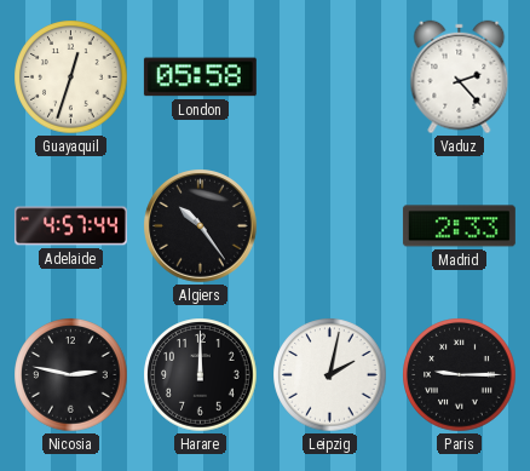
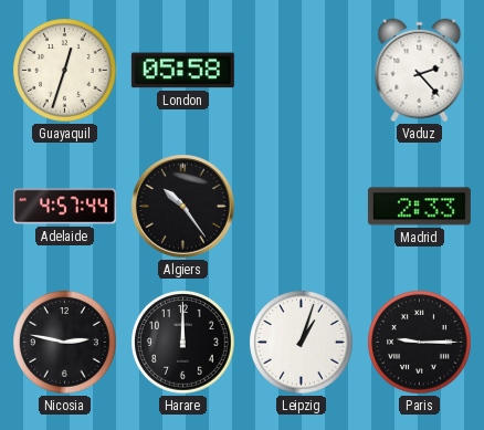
Leipzig: 2:02 -> 1:03 (302, 343)
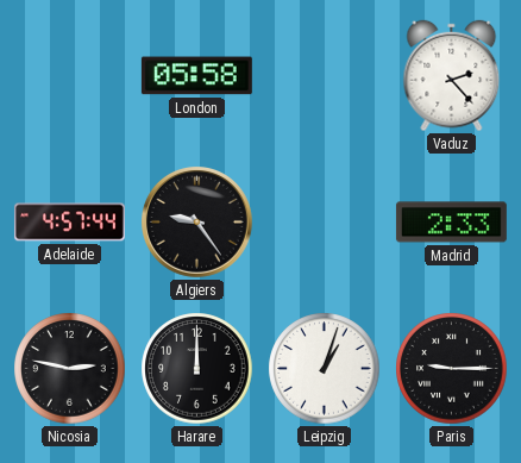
Guayaquil: 12:33 -> none (65, 71)
Algiers: 10:24 -> 9:24 (197, 223)
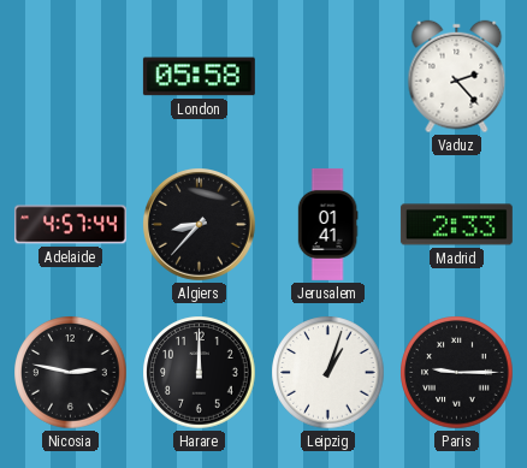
Algiers: 9:24 -> 8:37 (200, 225)
Jerusalem: none -> 01:41 (327, 224)
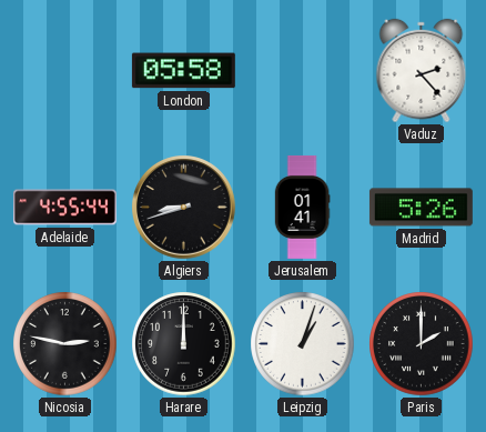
Adelaide: 4:57 -> 4:55 (64, 208)
Algiers: 8:37 -> 8:42 (184, 208)
Madrid: 2:33 -> 5:26 (421, 208)
Paris: 9:15 -> 2:00 (422, 344)
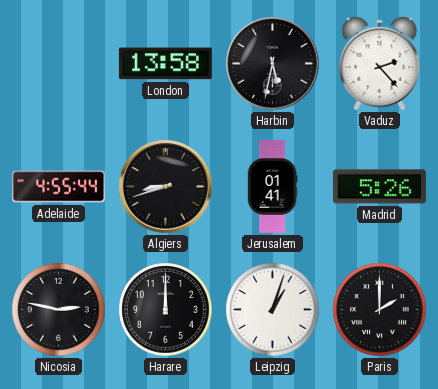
London: 05:58 -> 13:58 (165, 64)
Harbin: none -> 5:32 (273, 64)
